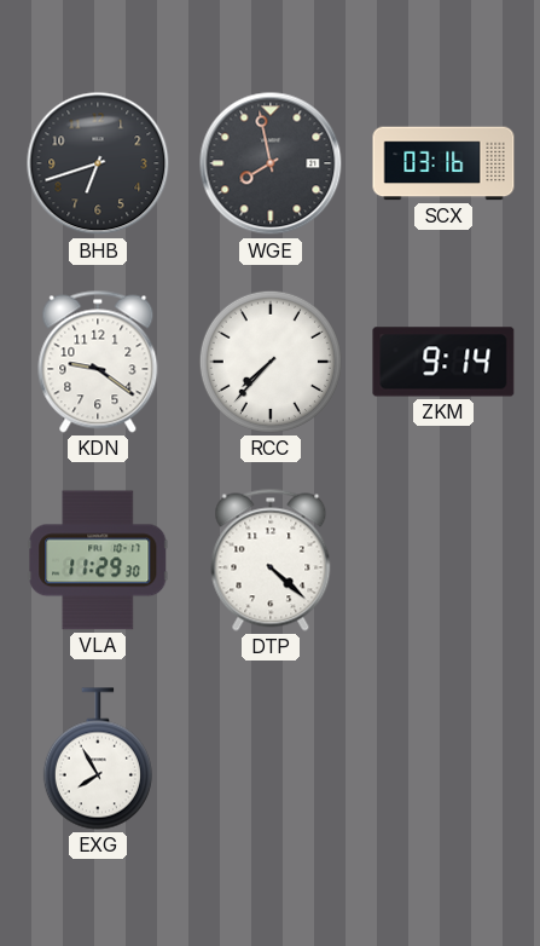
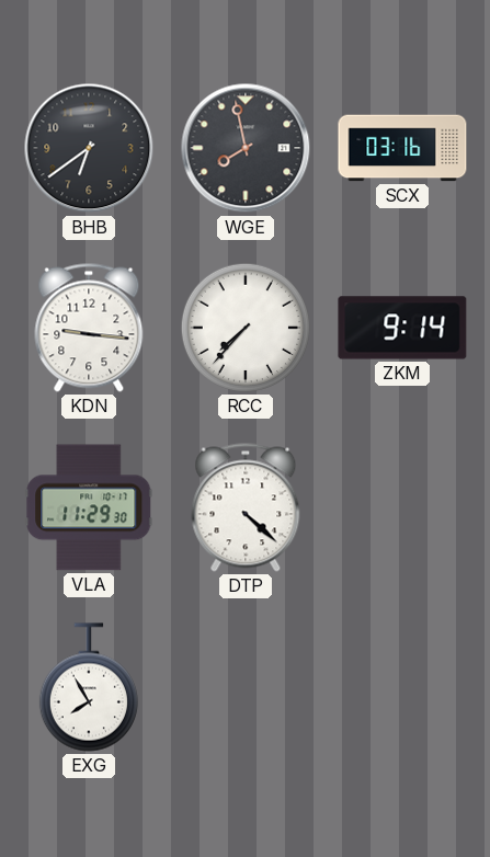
BHB: 6:42 -> 6:39 (89, 148)
KDN: 9:21 -> 9:16 (89, 328)
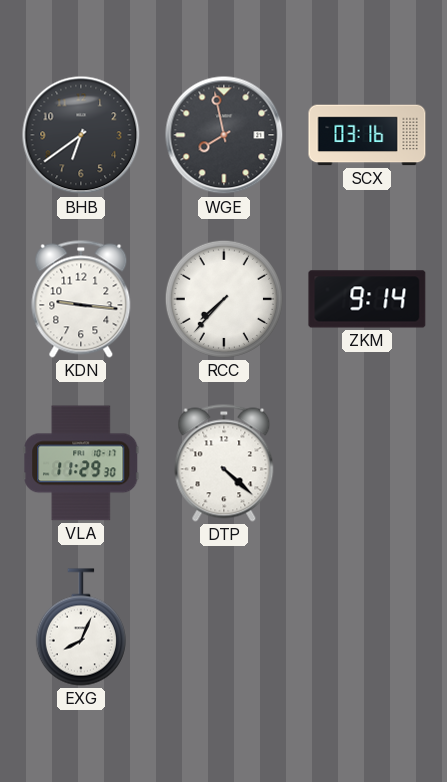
EXG: 7:55 -> 8:04 (81, 627)
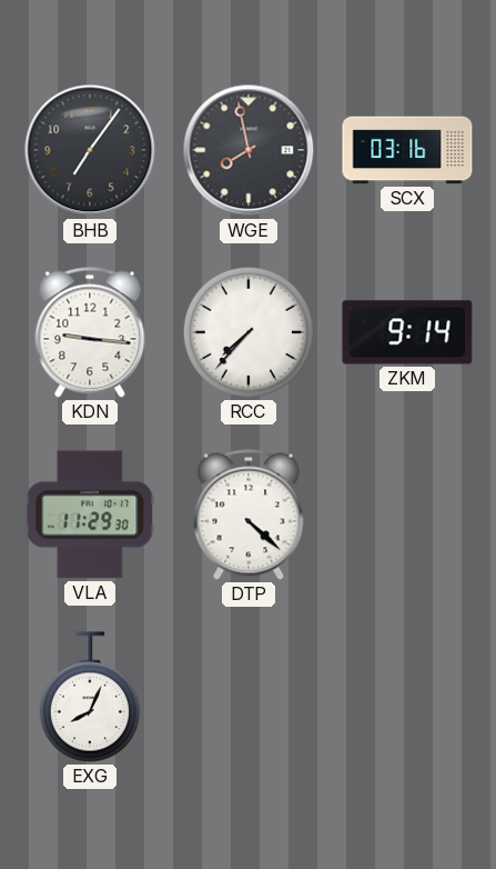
BHB: 6:39 -> 7:06 (90, 150)
